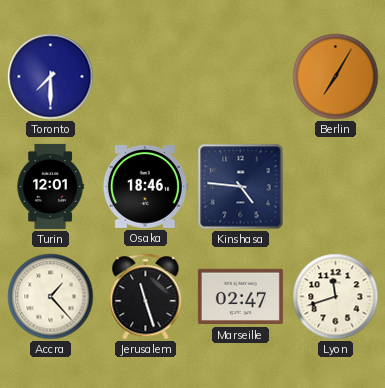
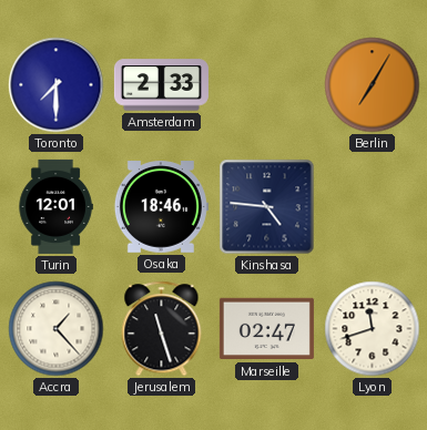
Amsterdam: none -> 2:33 (161, 85)
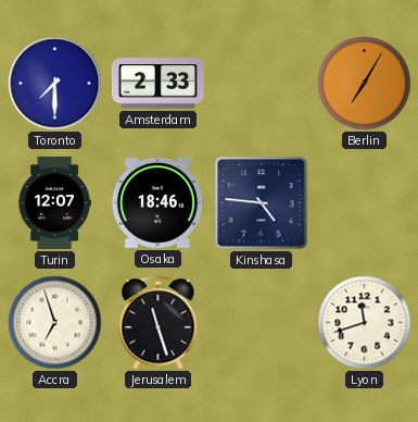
Turin: 12:01 -> 12:07 (54, 202)
Accra: 1:23 -> 6:57 (55, 323)
Marseille: 02:47 -> none (266, 329)
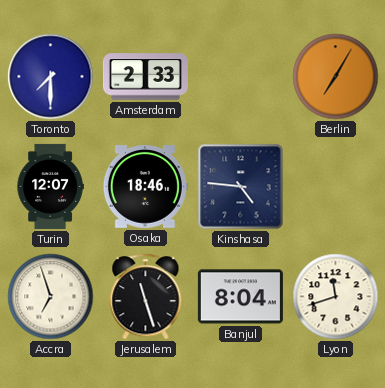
Banjul: none -> 8:04 (240, 297)
